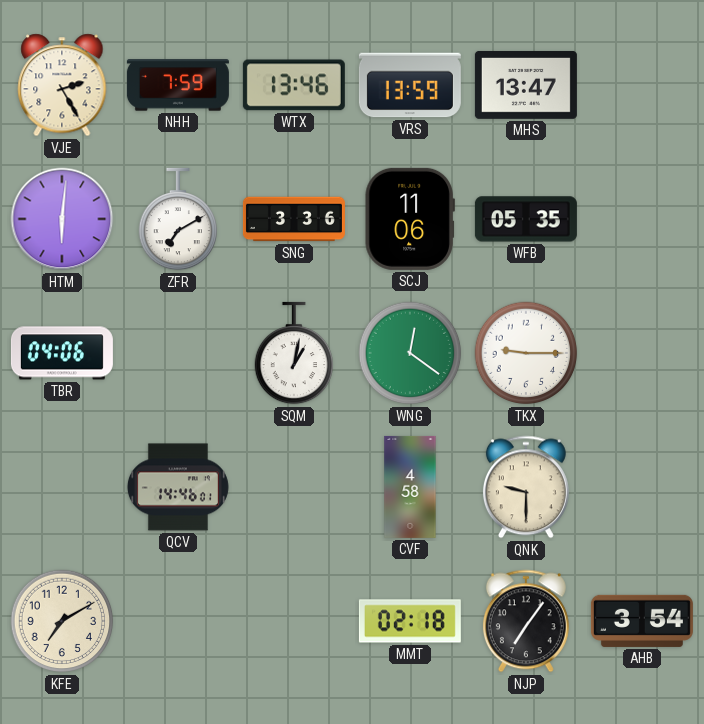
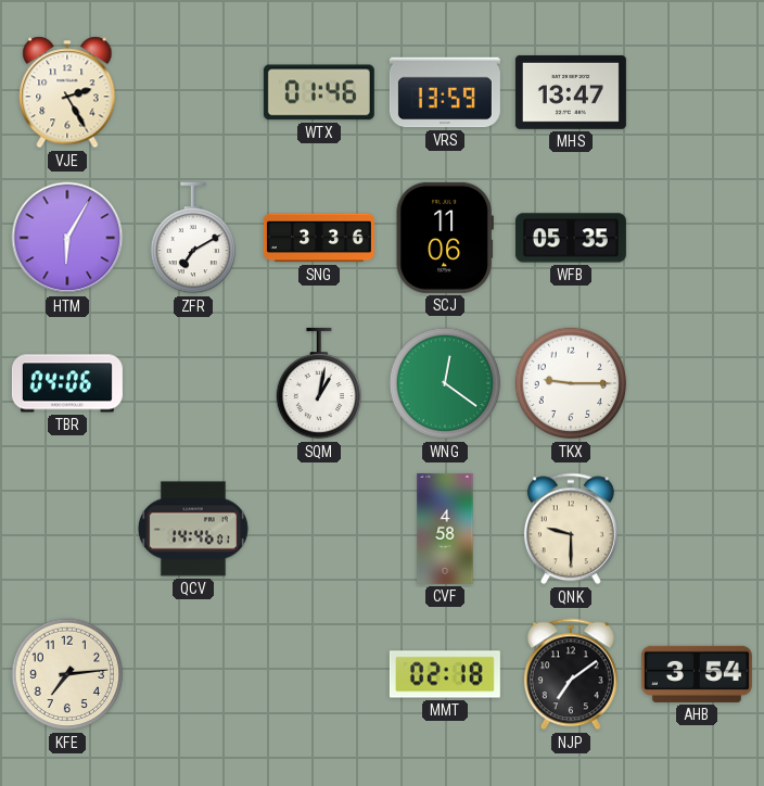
NHH: 7:59 -> none (178, 85)
WTX: 13:46 -> 01:46 (319, 92)
HTM: 6:01 -> 6:05 (67, 238)
KFE: 7:10 -> 7:14 (67, 674)
NJP: 7:06 -> 7:09 (571, 674)
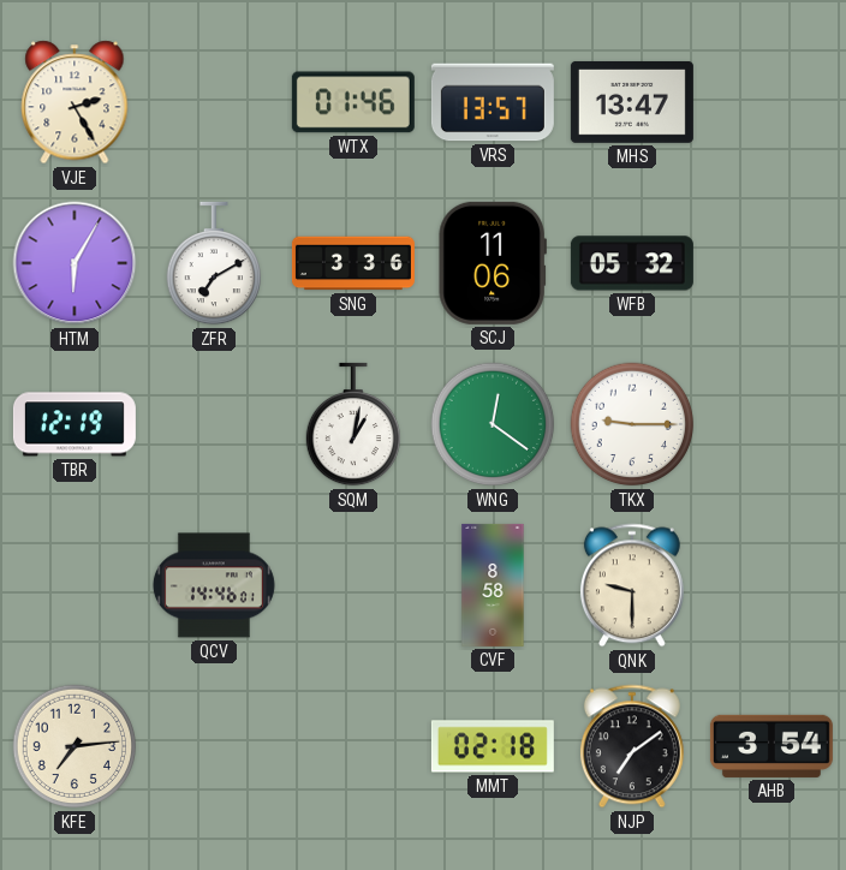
VRS: 13:59 -> 13:57 (493, 102)
WFB: 05:35 -> 05:32 (632, 263)
TBR: 04:06 -> 12:19 (75, 424)
CVF: 4:58 -> 8:58 (493, 585)
